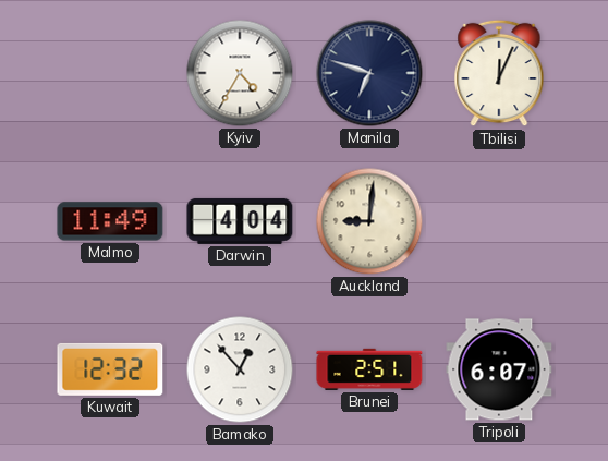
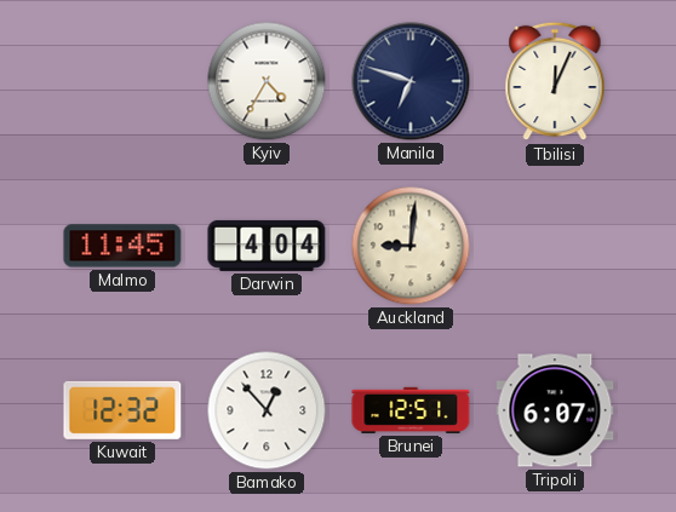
Malmo: 11:49 -> 11:45 (122, 246)
Brunei: 2:51 -> 12:51 (411, 410)
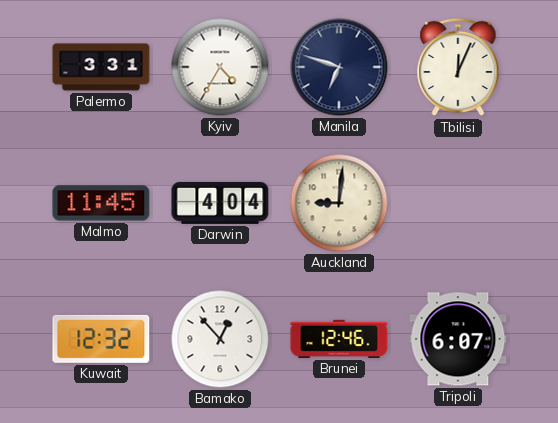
Palermo: none -> 3:31 (101, 67)
Brunei: 12:51 -> 12:46 (339, 339)
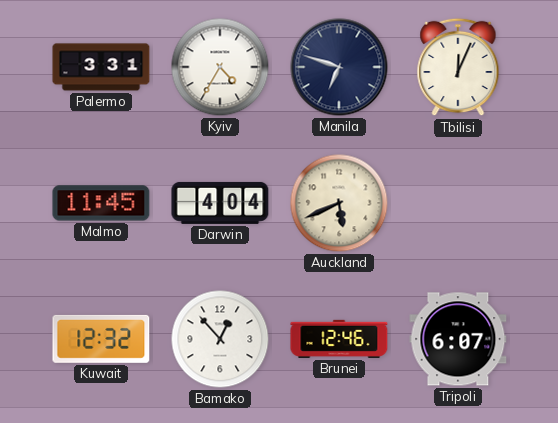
Auckland: 9:01 -> 5:41 (339, 203)
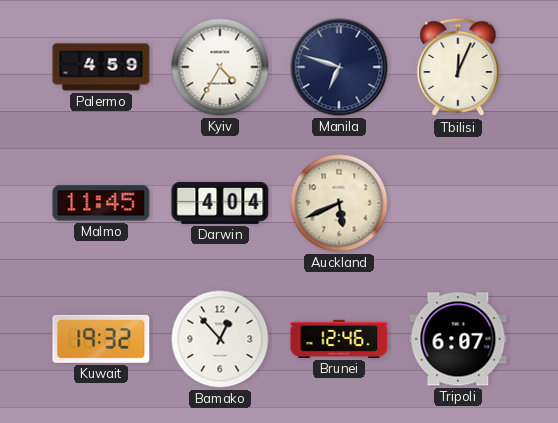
Palermo: 3:31 -> 4:59 (101, 67)
Kuwait: 12:32 -> 19:32 (101, 339)
